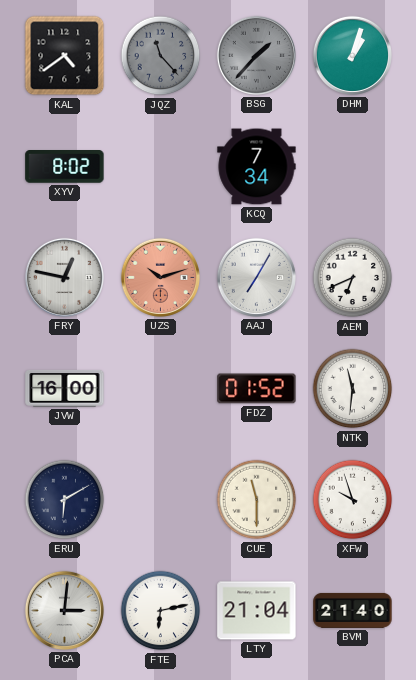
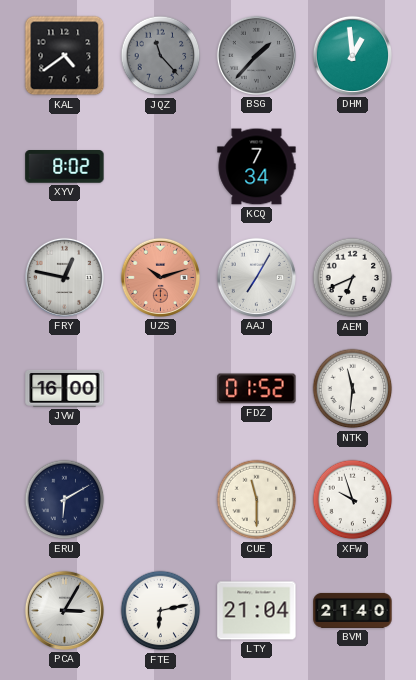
DHM: 1:03 -> 12:59 (352, 55)
PCA: 3:01 -> 3:05 (64, 610)
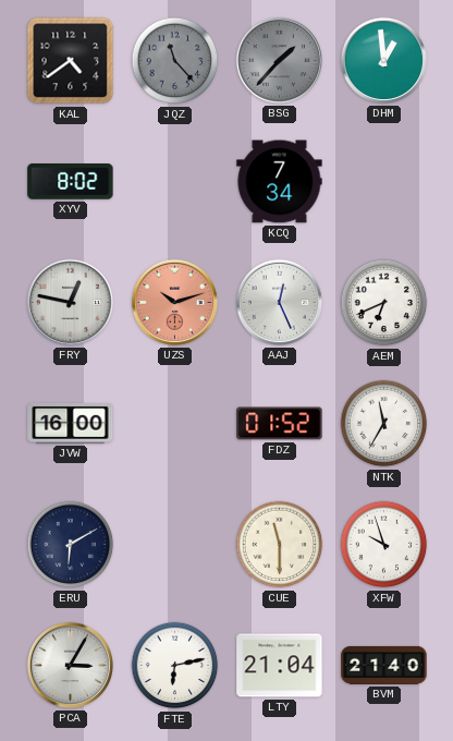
AAJ: 7:05 -> 12:26 (279, 302)
NTK: 11:31 -> 11:35 (384, 424)
